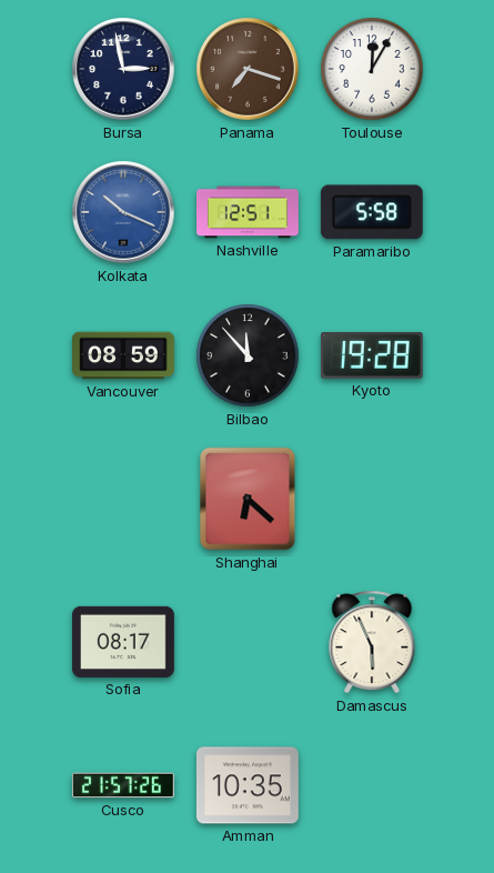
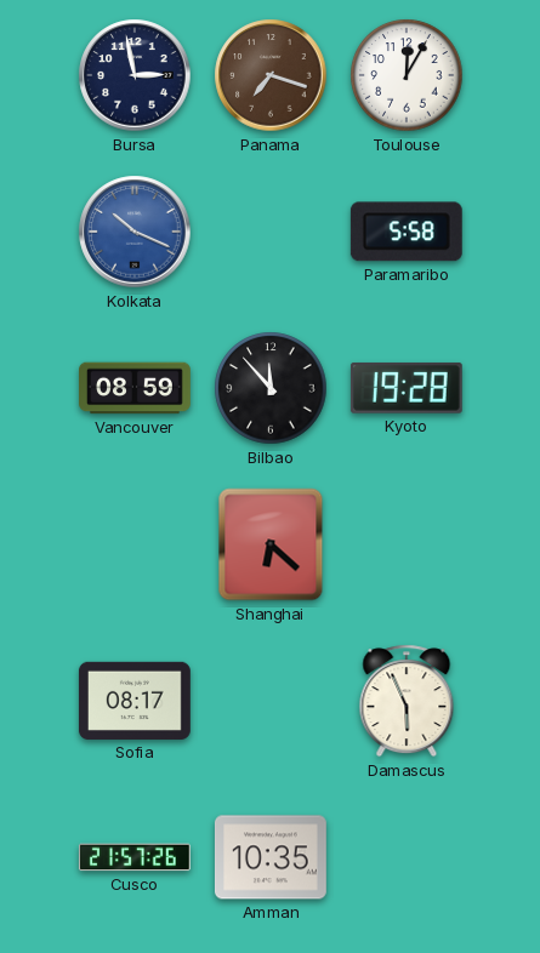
Nashville: 12:51 -> none (249, 212)
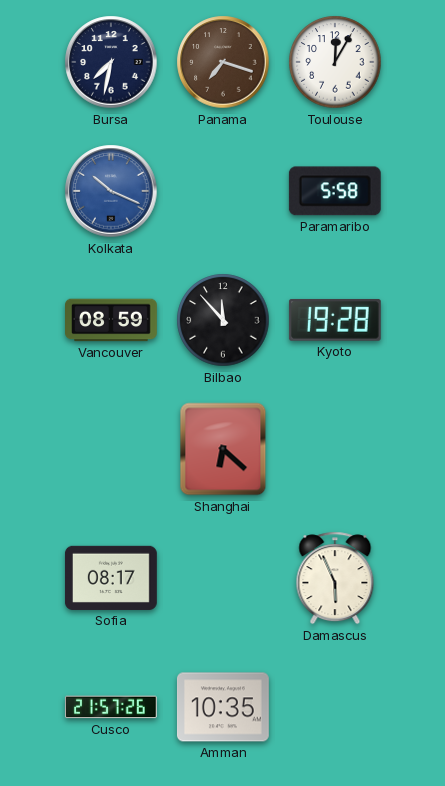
Bursa: 2:58 -> 7:32 (111, 62)
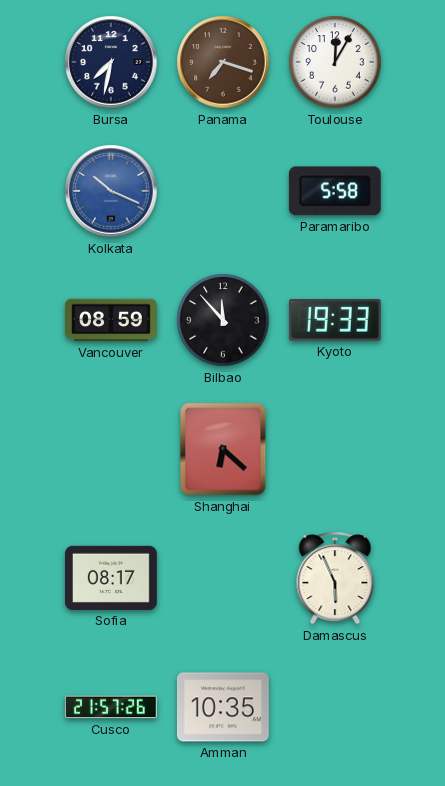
Kyoto: 19:28 -> 19:33 (335, 320)
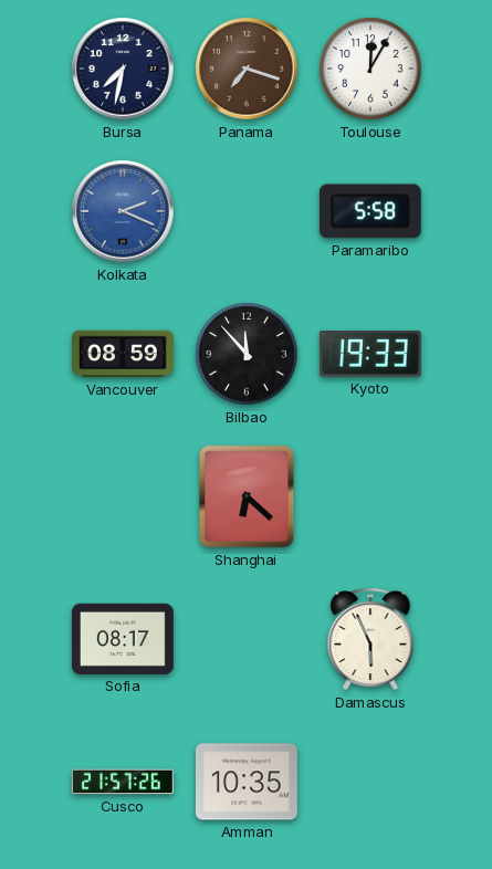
Kolkata: 10:19 -> 2:19 (123, 211)
